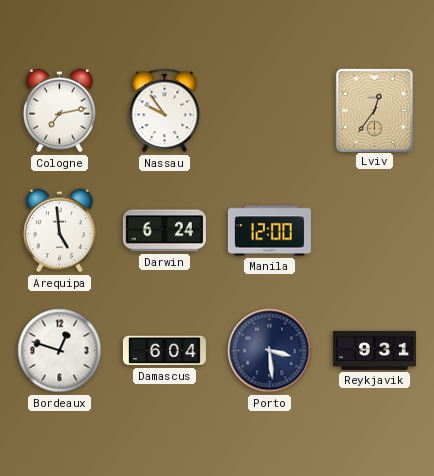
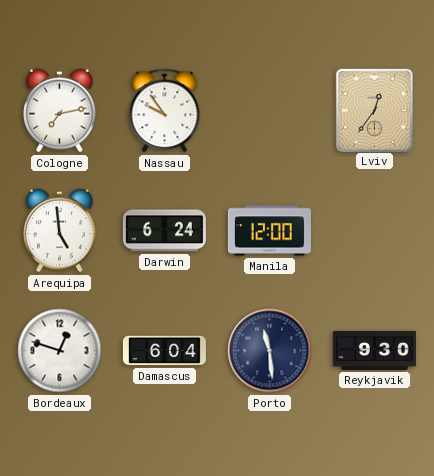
Porto: 3:29 -> 11:29 (270, 351)
Reykjavik: 9:31 -> 9:30 (374, 350)
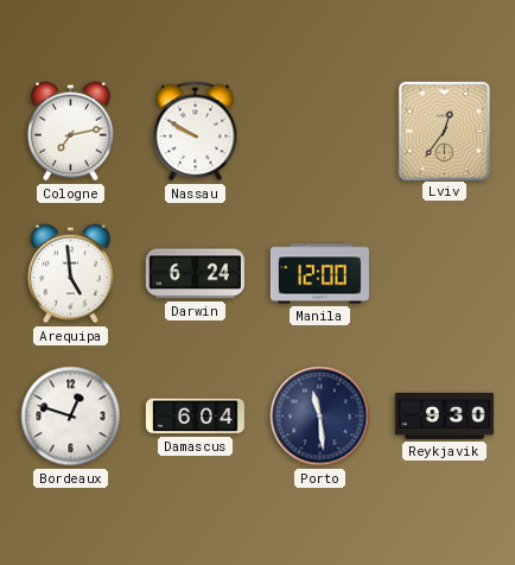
Nassau: 9:54 -> 9:50 (196, 132)
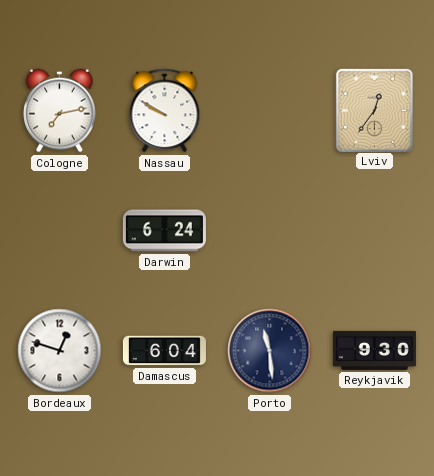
Arequipa: 4:59 -> none (71, 274)
Manila: 12:00 -> none (319, 274)
